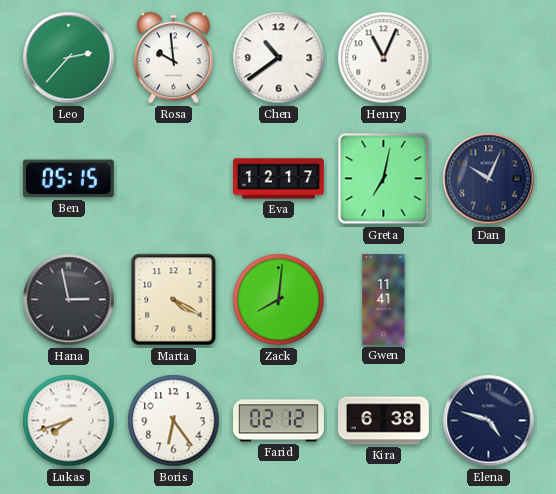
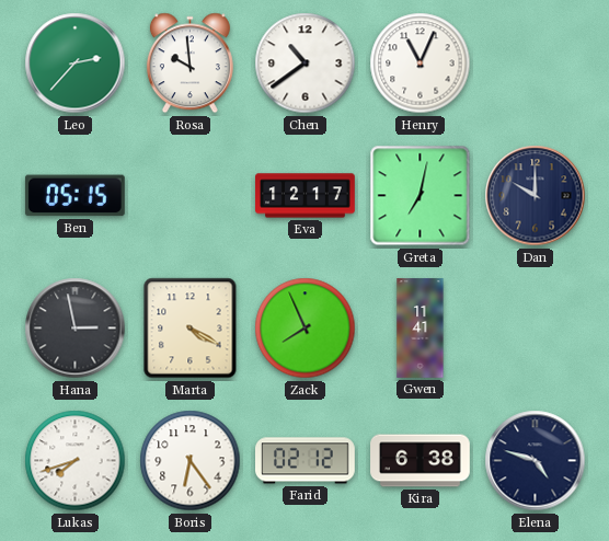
Dan: 10:04 -> 10:00 (536, 196)
Zack: 8:01 -> 7:56 (306, 329)
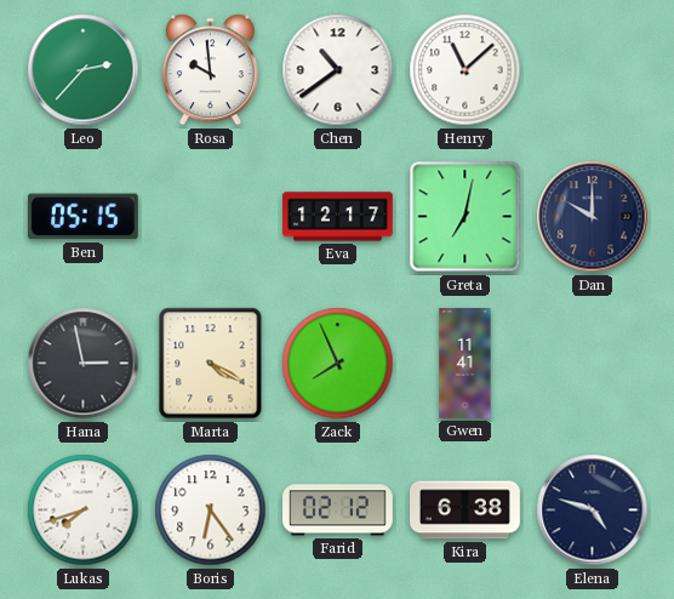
Henry: 11:04 -> 11:08 (465, 70)
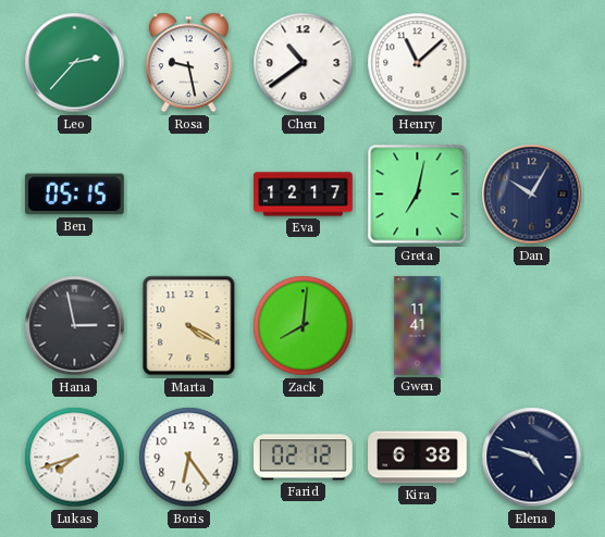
Rosa: 9:59 -> 9:28 (188, 63)
Dan: 10:00 -> 10:05 (532, 195)
Zack: 7:56 -> 8:01 (304, 326)
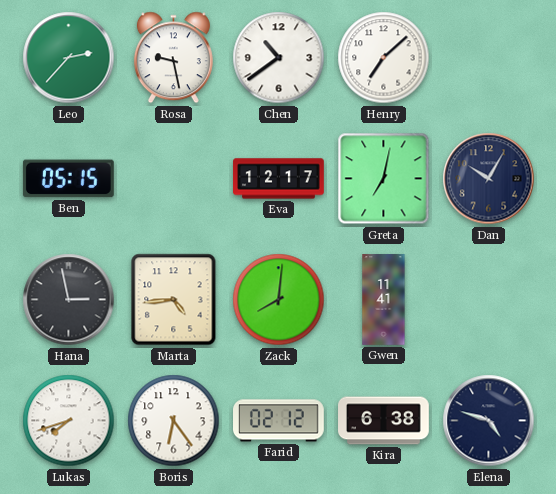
Henry: 11:08 -> 7:08 (384, 58)
Marta: 4:20 -> 4:44 (174, 300)
